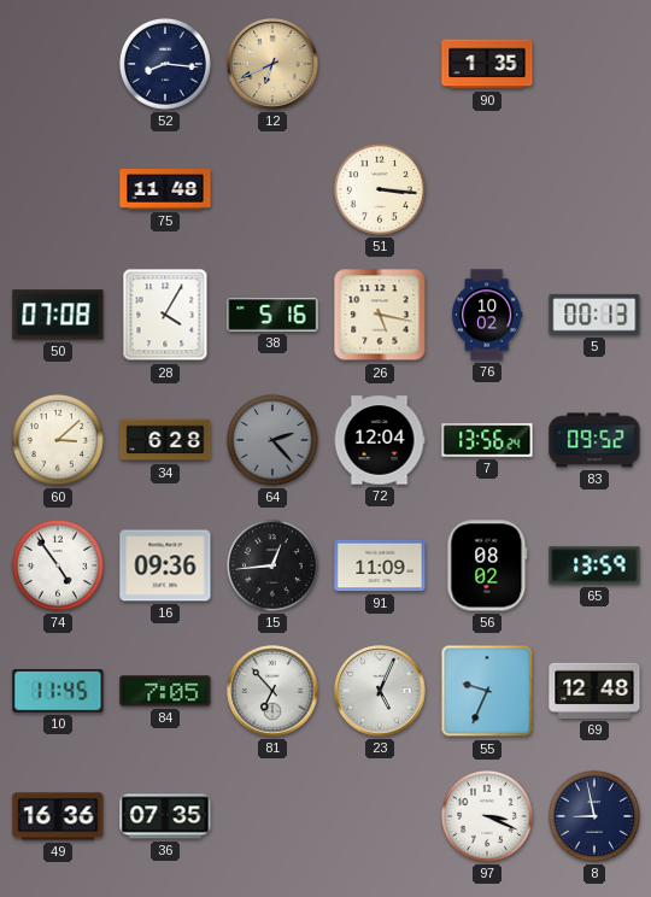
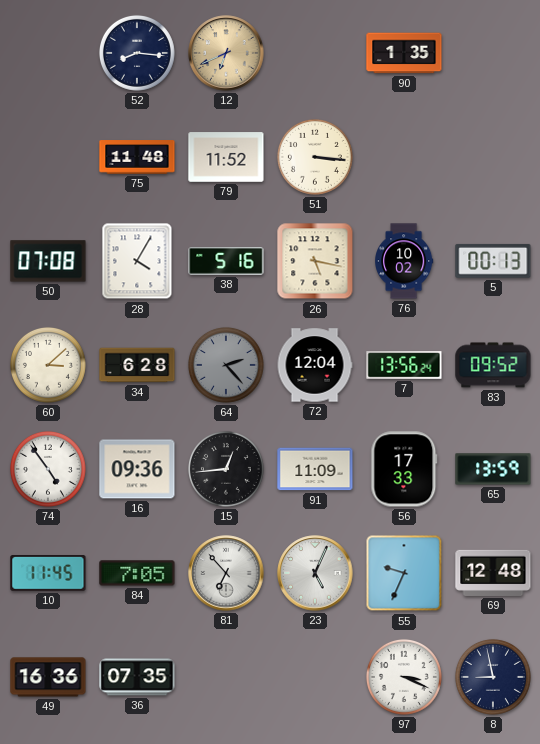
79: none -> 11:52 (226, 157)
56: 08:02 -> 17:33 (404, 469)
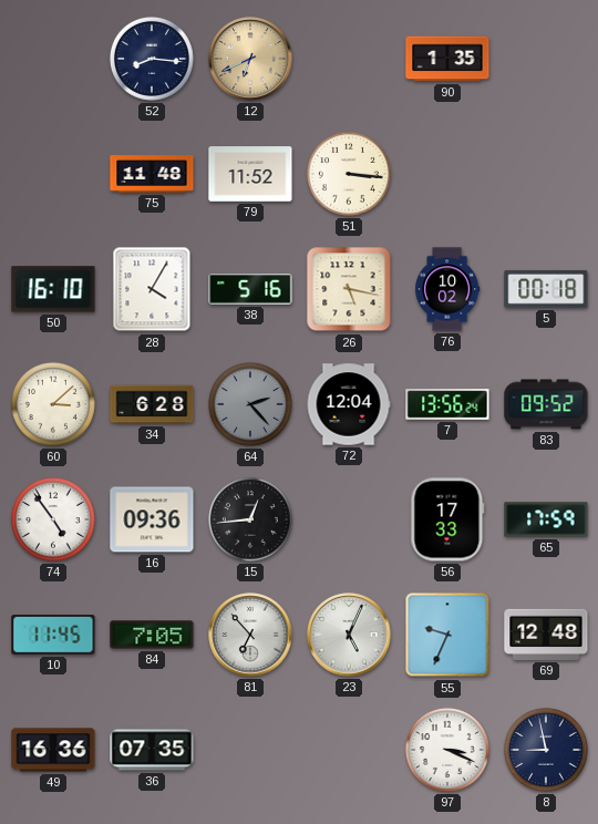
50: 07:08 -> 16:10 (53, 289)
5: 00:13 -> 00:18 (546, 289)
91: 11:09 -> none (315, 469)
65: 13:59 -> 17:59 (546, 519)
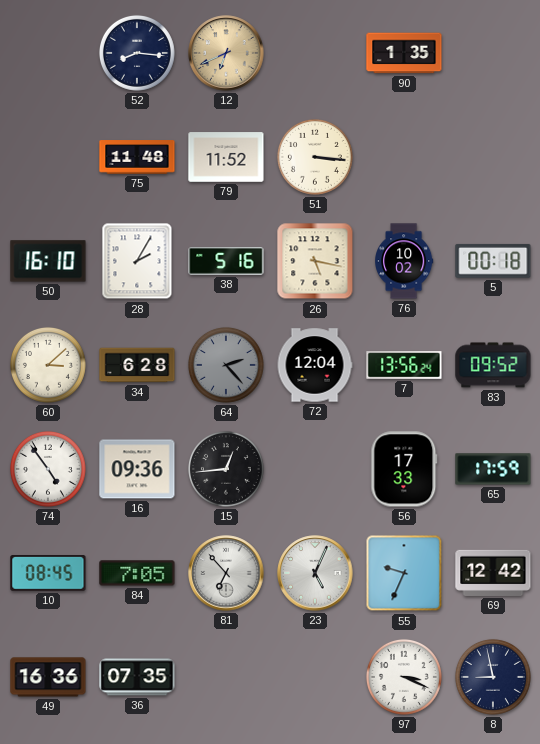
28: 4:05 -> 2:05 (137, 261)
10: 11:45 -> 08:45 (48, 574)
69: 12:48 -> 12:42 (493, 573)
